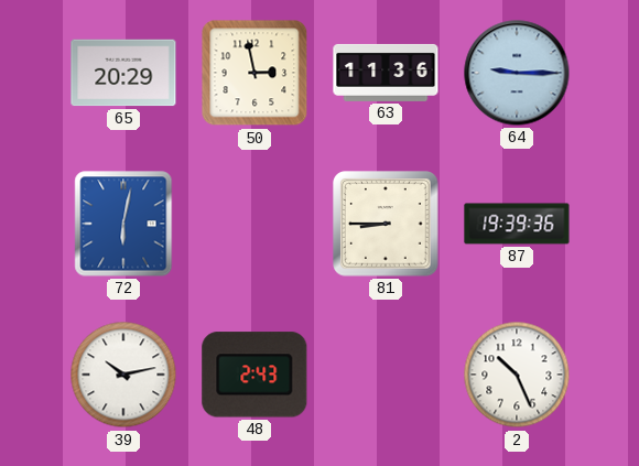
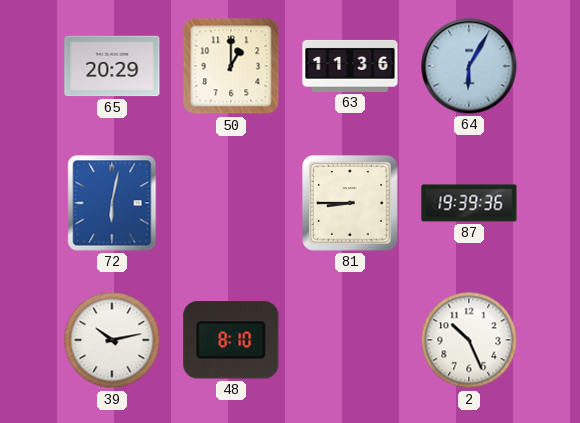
50: 2:58 -> 1:00 (231, 66)
64: 9:15 -> 6:05 (469, 66)
48: 2:43 -> 8:10 (231, 340)
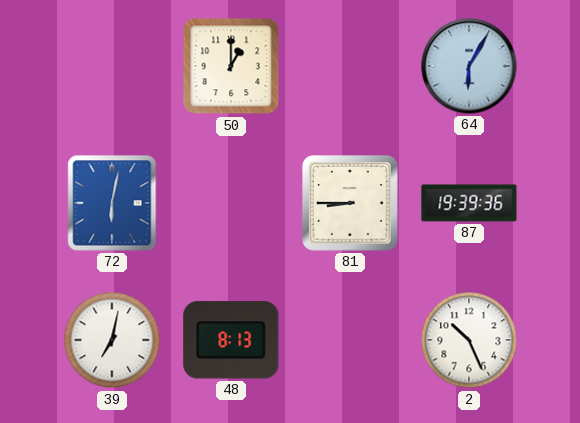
65: 20:29 -> none (112, 66)
63: 11:36 -> none (350, 66)
39: 10:13 -> 7:02 (112, 340)
48: 8:10 -> 8:13 (231, 340)
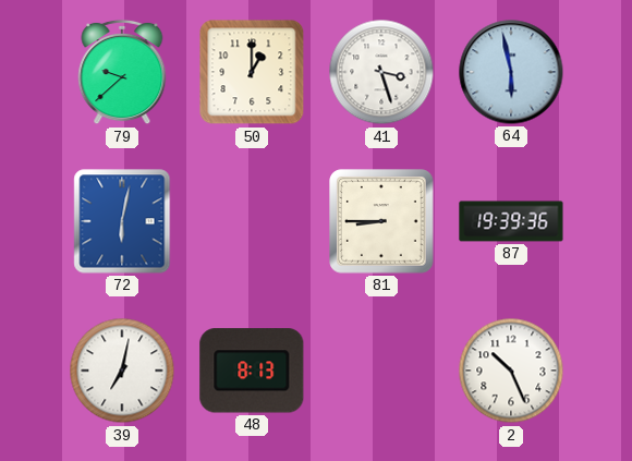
79: none -> 9:38 (122, 72)
41: none -> 3:27 (381, 72)
64: 6:05 -> 5:58 (511, 72)
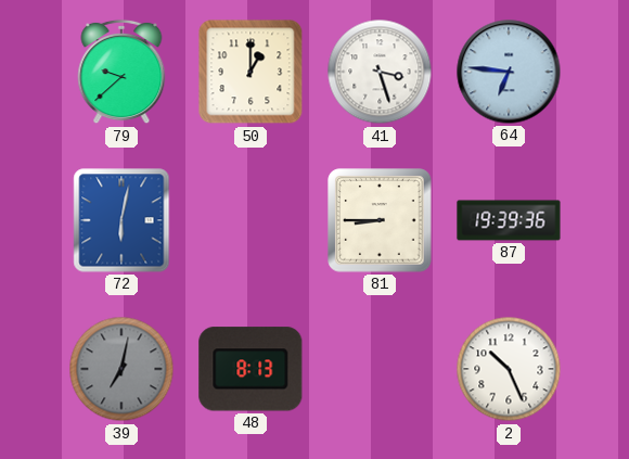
64: 5:58 -> 6:46 (509, 72)
39 dial: white -> grey (121, 369)
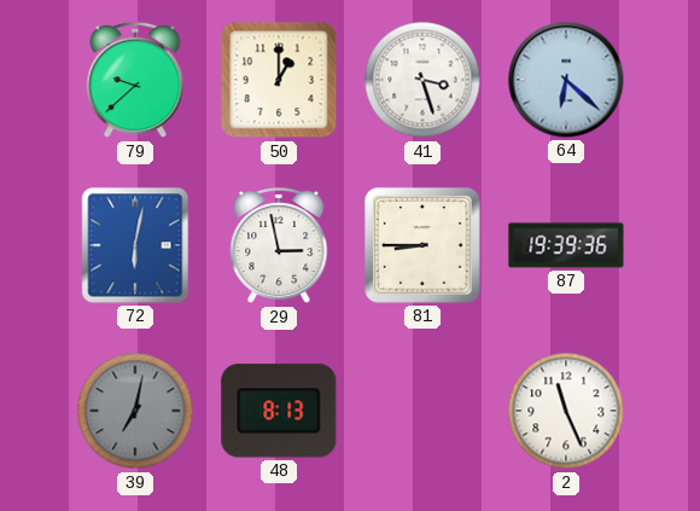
64: 6:46 -> 6:22 (566, 80)
29: none -> 2:58 (279, 245)
2: 10:26 -> 11:26 (566, 411)
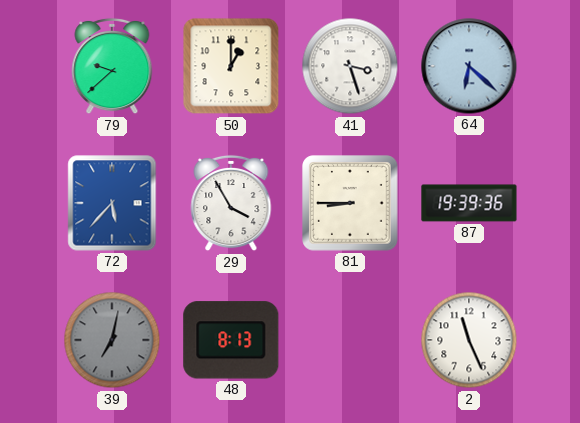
72: 6:02 -> 5:37 (112, 203)
29: 2:58 -> 3:55 (231, 203)
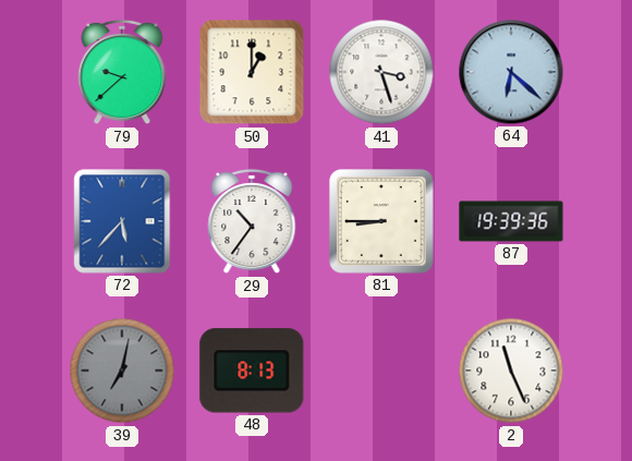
29: 3:55 -> 10:36 (252, 221)
